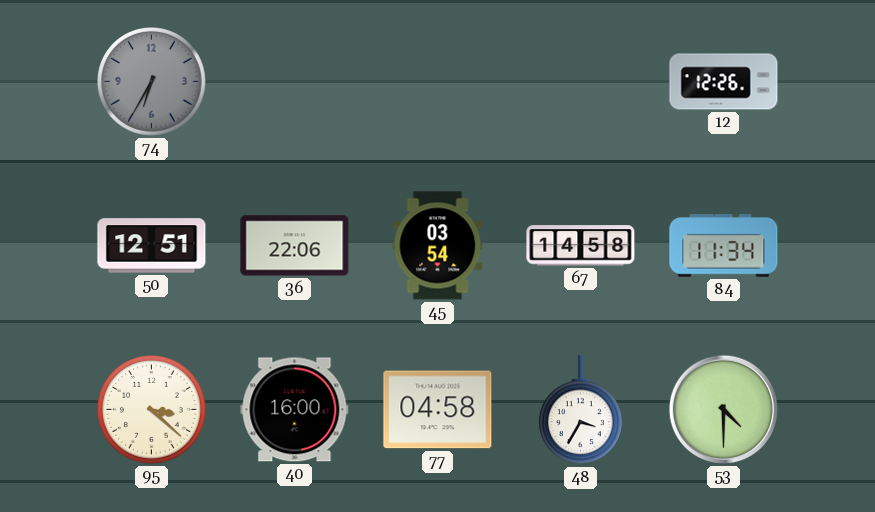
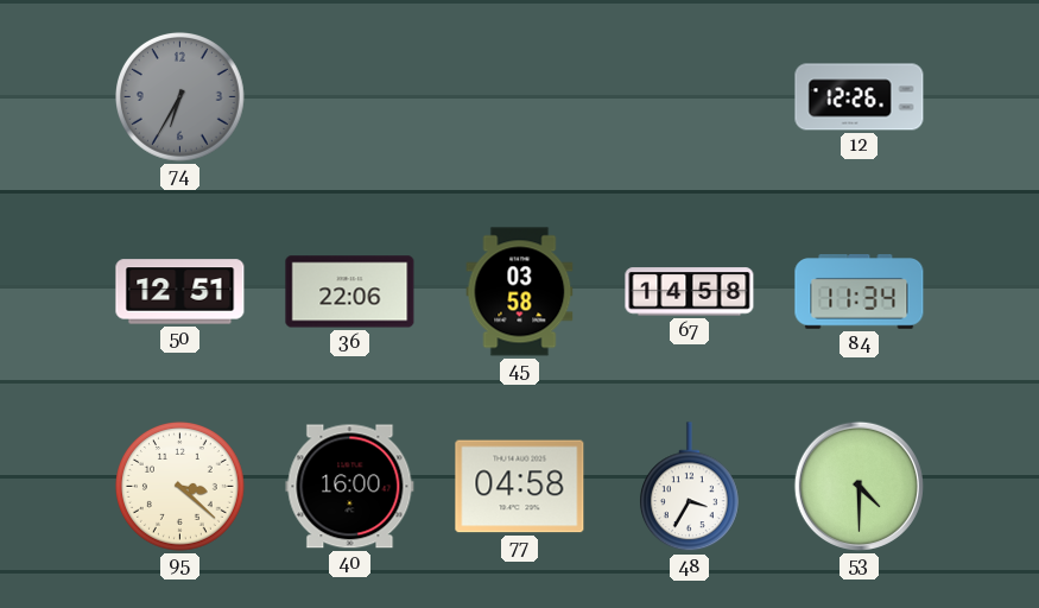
45: 03:54 -> 03:58 (520, 292)
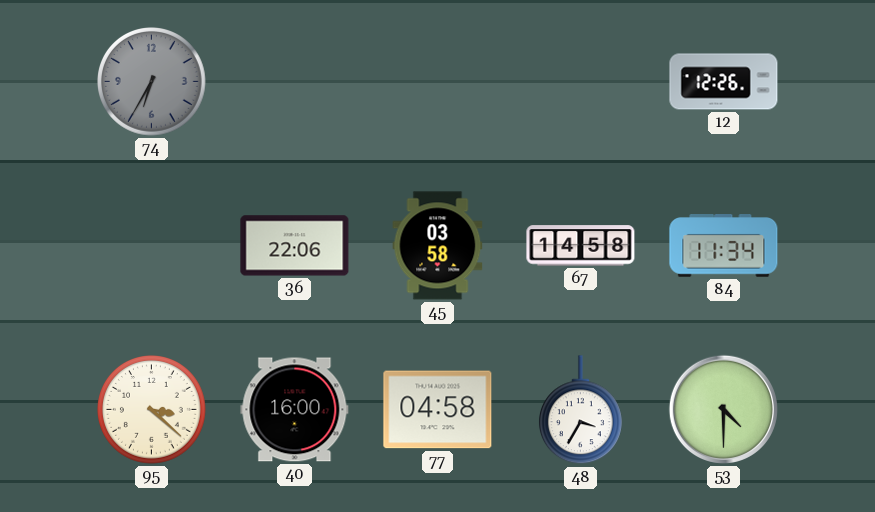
50: 12:51 -> none (180, 292)
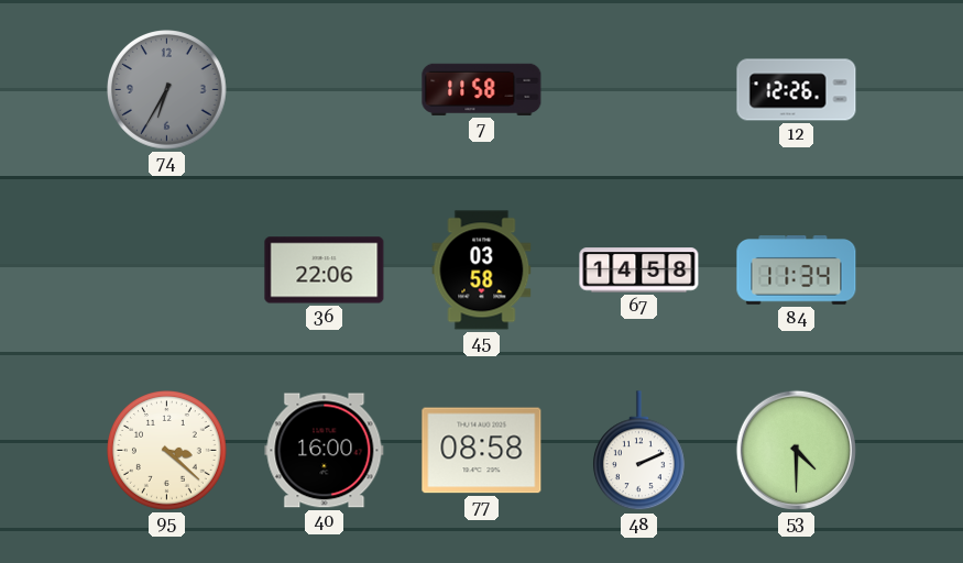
7: none -> 11:58 (482, 89)
77: 04:58 -> 08:58 (482, 451)
48: 3:35 -> 2:11 (638, 451)
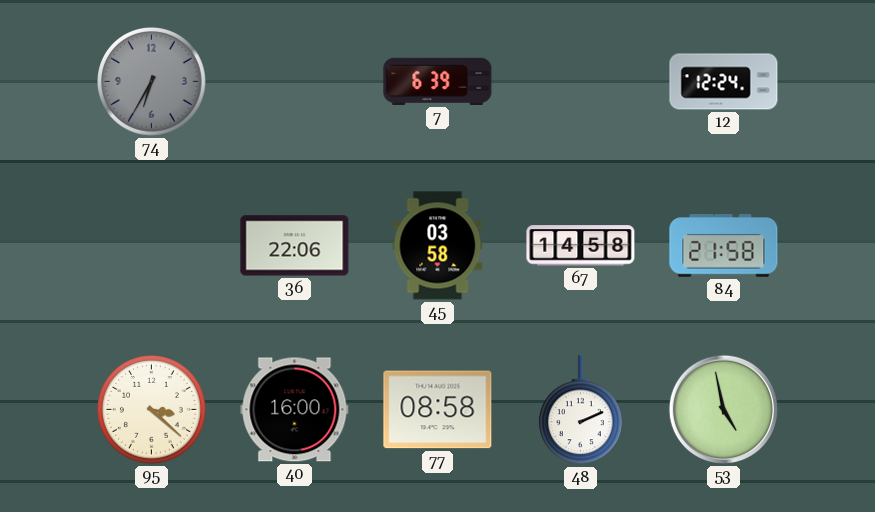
7: 11:58 -> 6:39 (438, 81)
12: 12:26 -> 12:24 (724, 82)
84: 11:34 -> 21:58 (724, 246)
53: 4:30 -> 4:58 (723, 409)
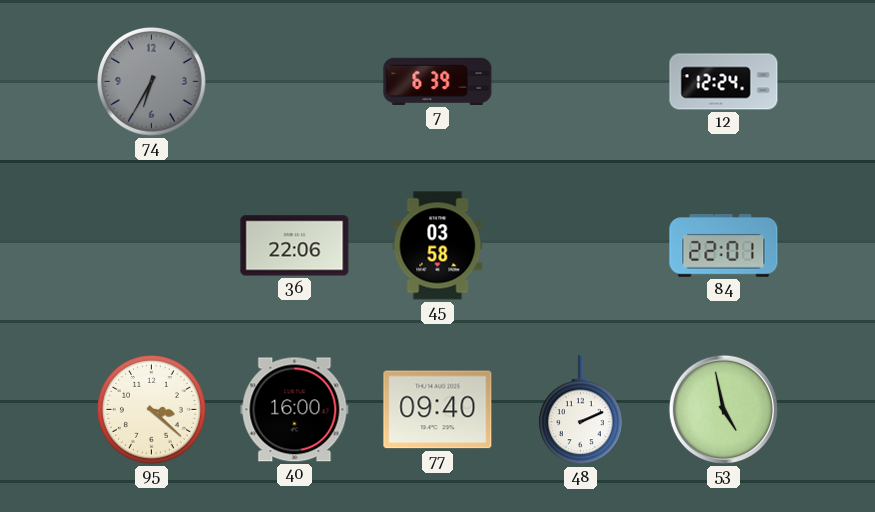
67: 14:58 -> none (581, 246)
84: 21:58 -> 22:01 (724, 246)
77: 08:58 -> 09:40 (438, 410)
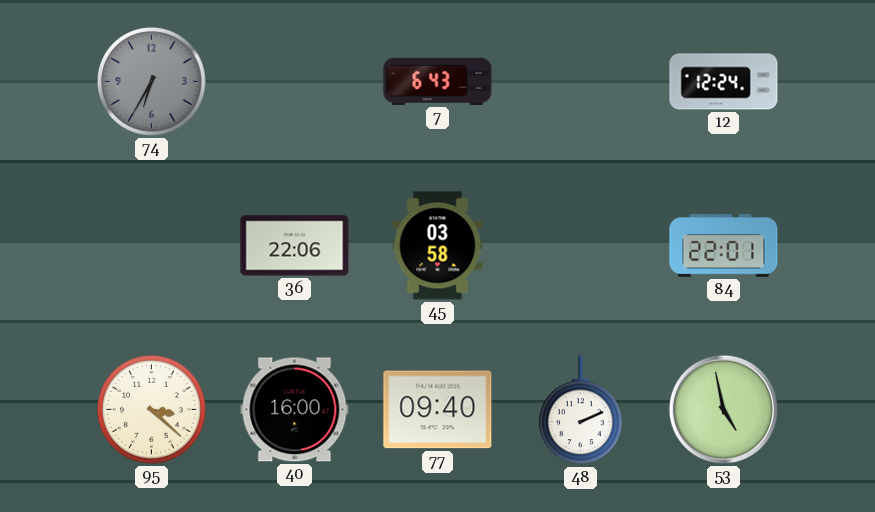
7: 6:39 -> 6:43 (438, 81)
